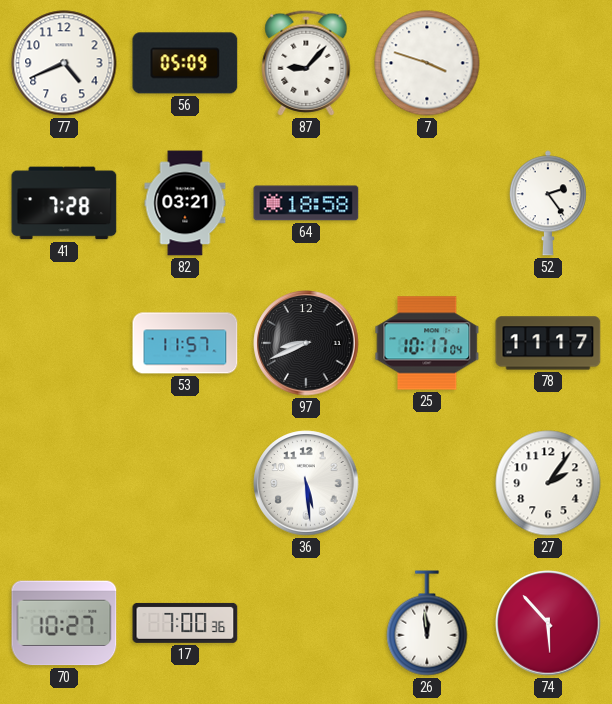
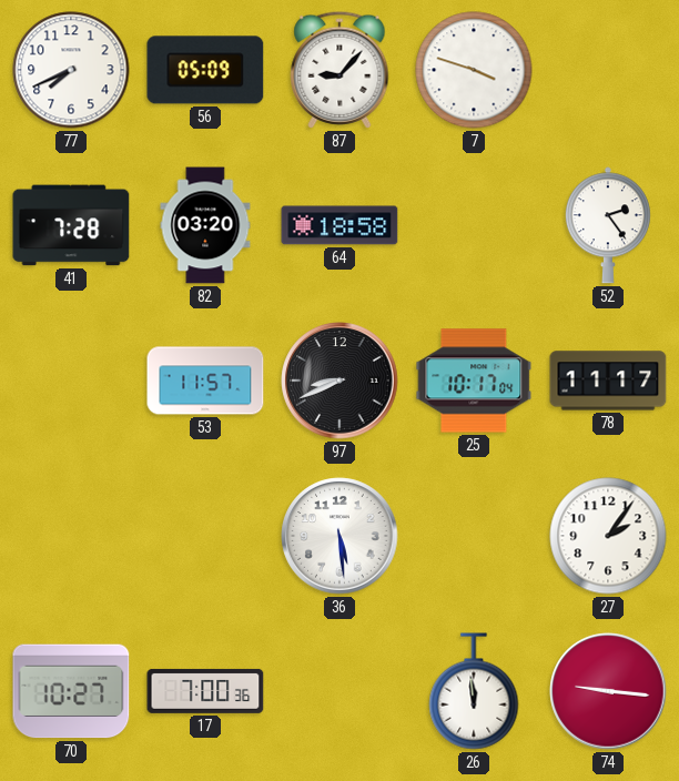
77: 4:41 -> 7:41 (71, 70)
82: 03:21 -> 03:20 (205, 225)
74: 5:53 -> 9:16 (608, 691)
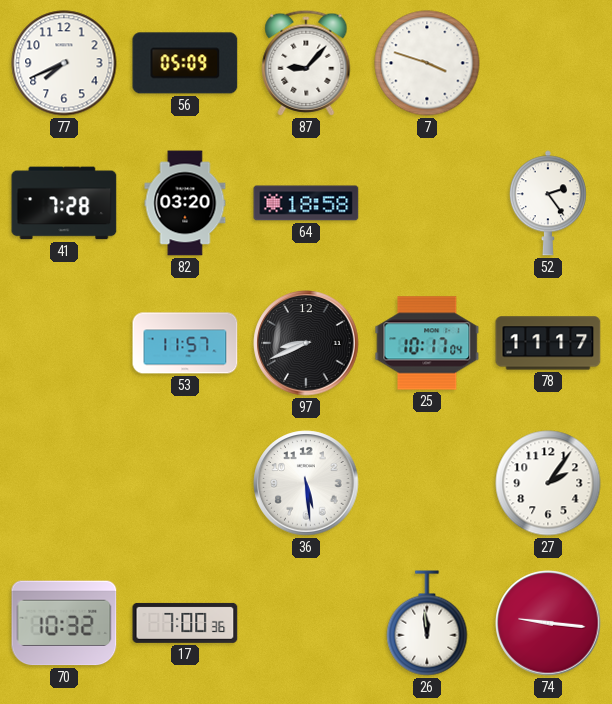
70: 10:27 -> 10:32 (64, 623)
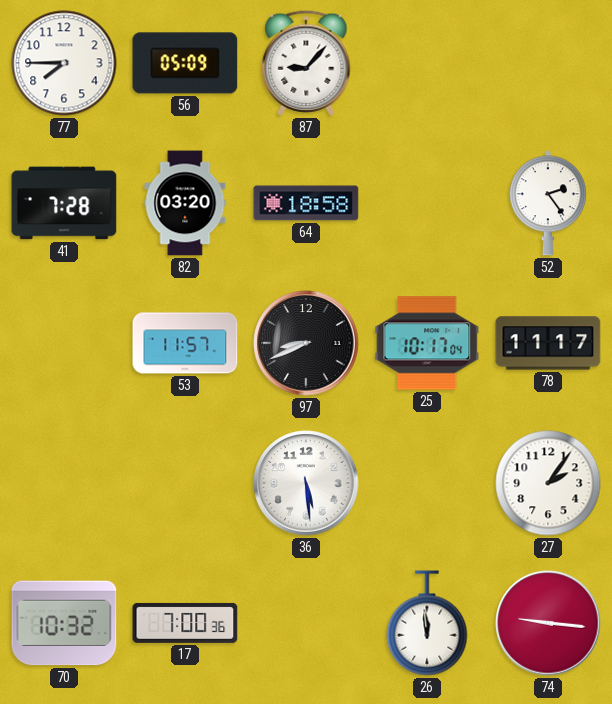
77: 7:41 -> 7:45 (64, 63)
7: 3:48 -> none (427, 63)
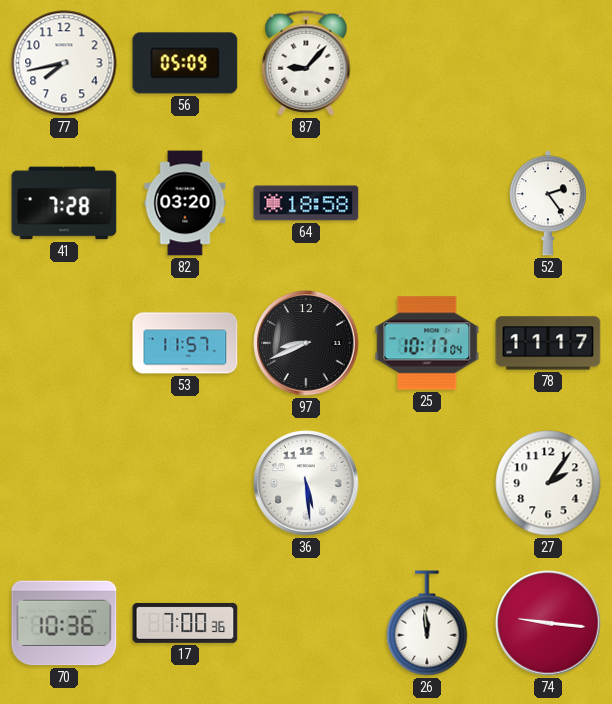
77: 7:45 -> 7:43 (64, 63)
70: 10:32 -> 10:36 (64, 623)
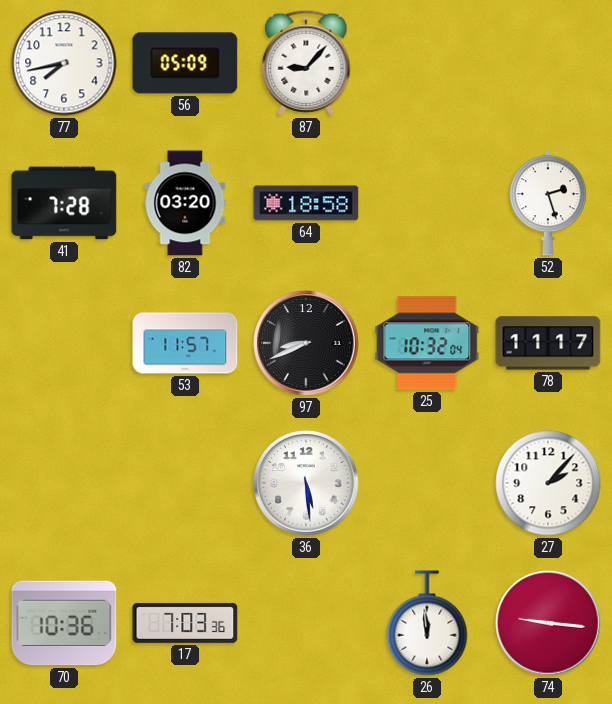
52: 2:24 -> 2:27 (548, 203)
25: 10:17 -> 10:32 (427, 343)
27: 2:06 -> 2:07 (548, 483)
17: 7:00 -> 7:03 (185, 623)
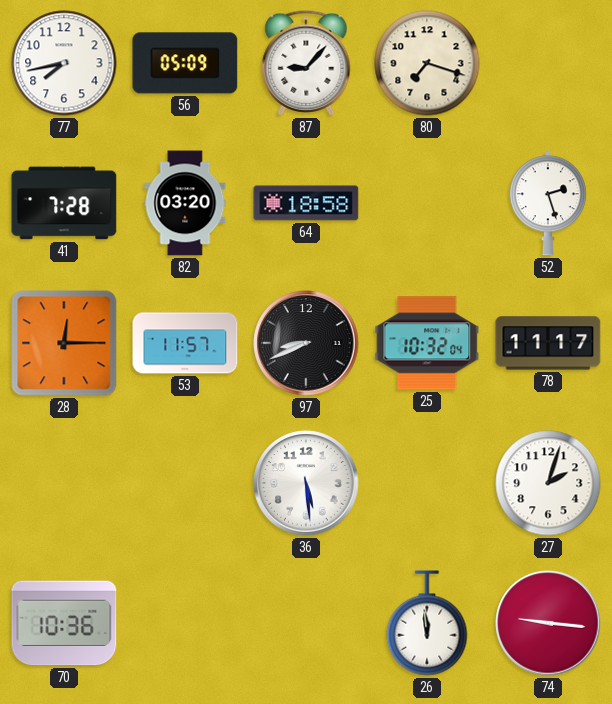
80: none -> 7:18 (427, 63)
28: none -> 12:15 (64, 343)
27: 2:07 -> 2:03 (548, 483)
17: 7:03 -> none (185, 623)
